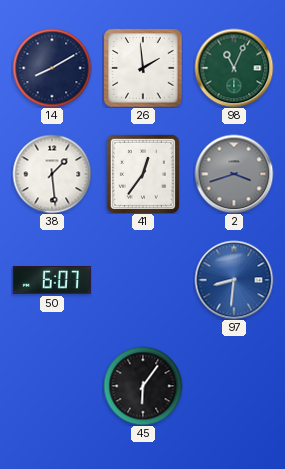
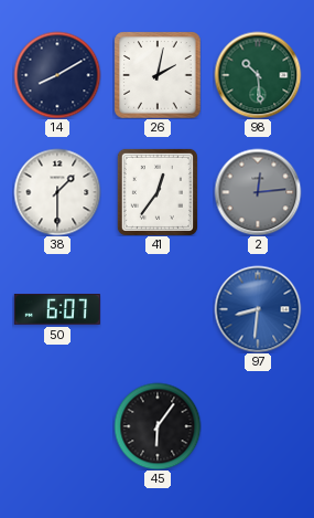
26: 1:59 -> 2:02 (158, 75)
98: 11:04 -> 10:29 (258, 75)
38: 1:29 -> 1:30 (57, 192)
2: 3:42 -> 12:14 (258, 192)
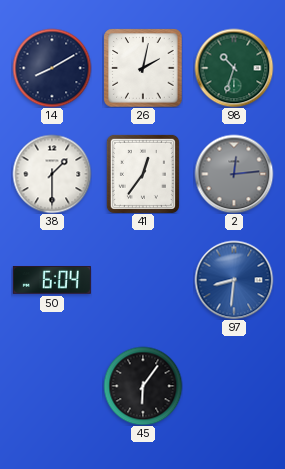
98: 10:29 -> 10:33 (234, 68)
50: 6:07 -> 6:04 (52, 281)
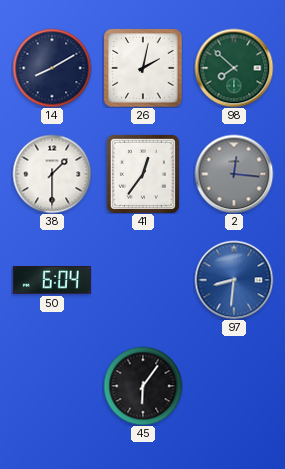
98: 10:33 -> 7:52 (234, 68)
2: 12:14 -> 12:16 (234, 174)
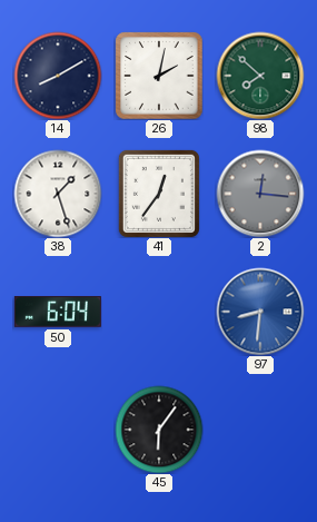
38: 1:30 -> 1:27 (58, 194)
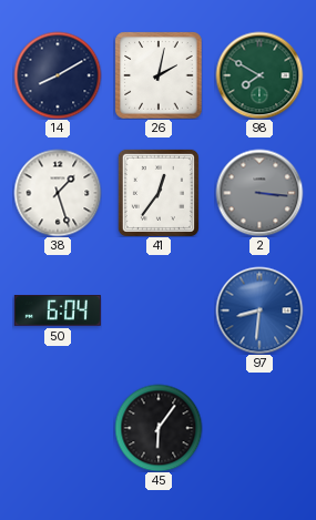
98: 7:52 -> 7:50 (259, 75)
2: 12:16 -> 3:16 (259, 193)
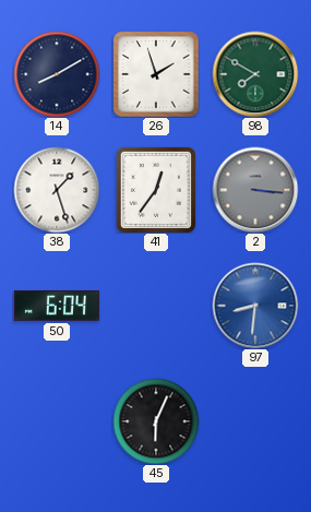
26: 2:02 -> 1:57 (156, 74)
45: 6:06 -> 6:04 (156, 421)
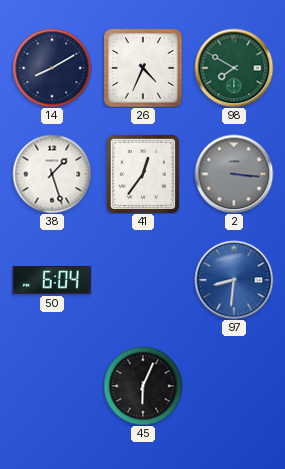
26: 1:57 -> 4:34 (143, 68)
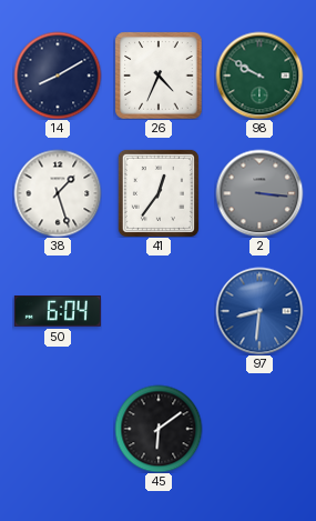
98: 7:50 -> 9:50 (259, 76)
45: 6:04 -> 6:09 (159, 429)
